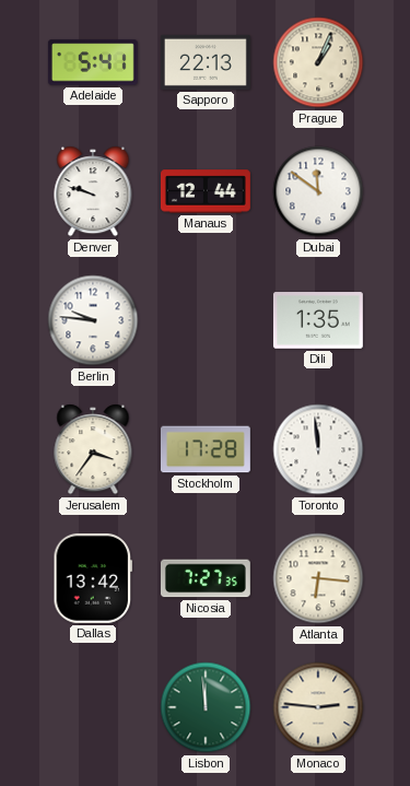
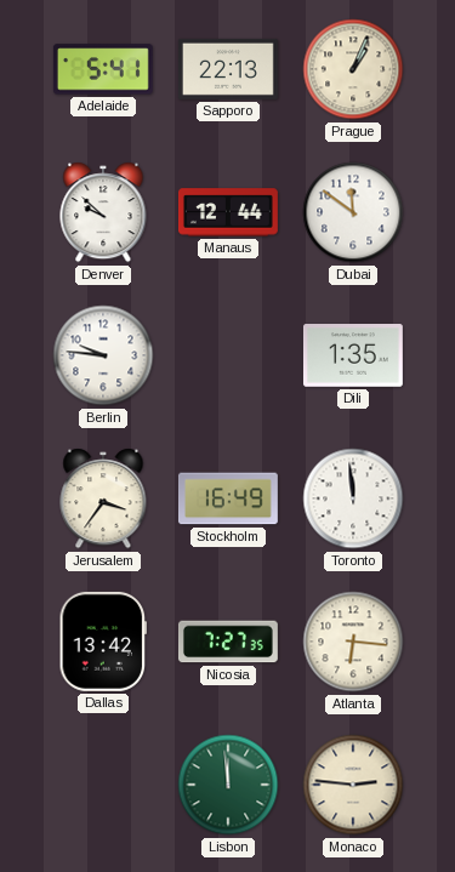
Denver: 9:48 -> 9:52 (103, 212)
Stockholm: 17:28 -> 16:49 (228, 498)
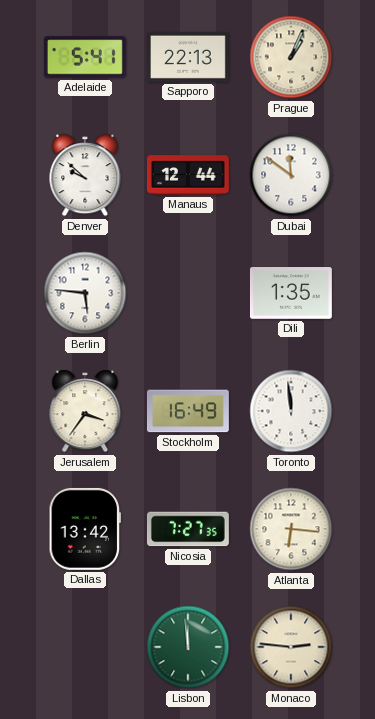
Berlin: 9:46 -> 5:46 (85, 293)
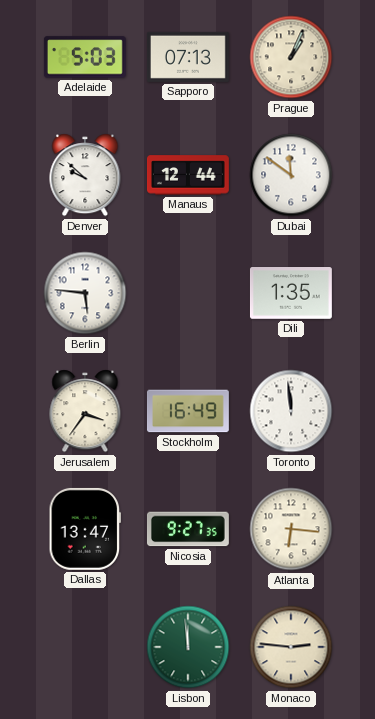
Adelaide: 5:41 -> 5:03 (85, 57)
Sapporo: 22:13 -> 07:13 (188, 57)
Dallas: 13:42 -> 13:47 (85, 529)
Nicosia: 7:27 -> 9:27 (188, 529)
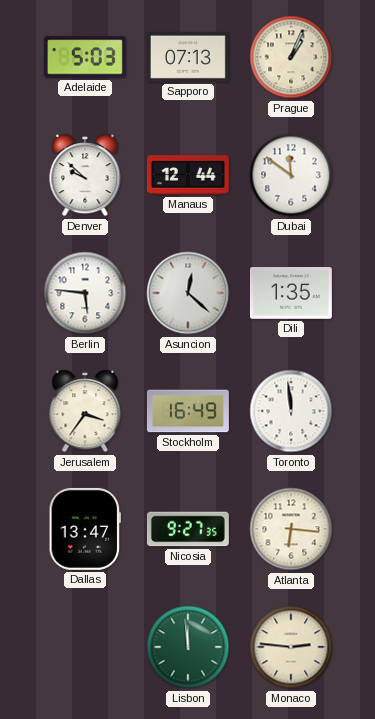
Asuncion: none -> 12:22 (188, 293)
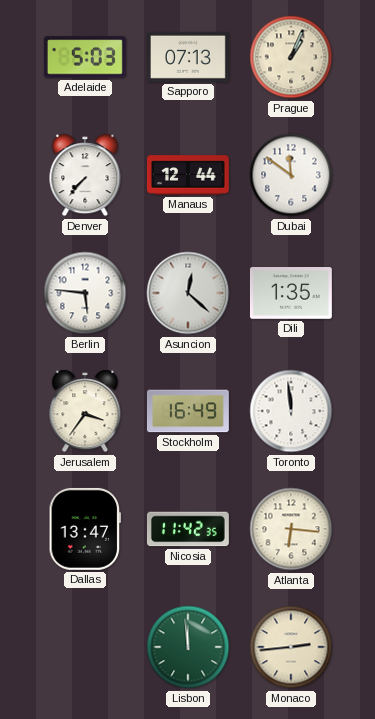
Denver: 9:52 -> 7:37 (85, 175)
Nicosia: 9:27 -> 11:42 (188, 529)
Monaco: 2:46 -> 2:44 (291, 647)
